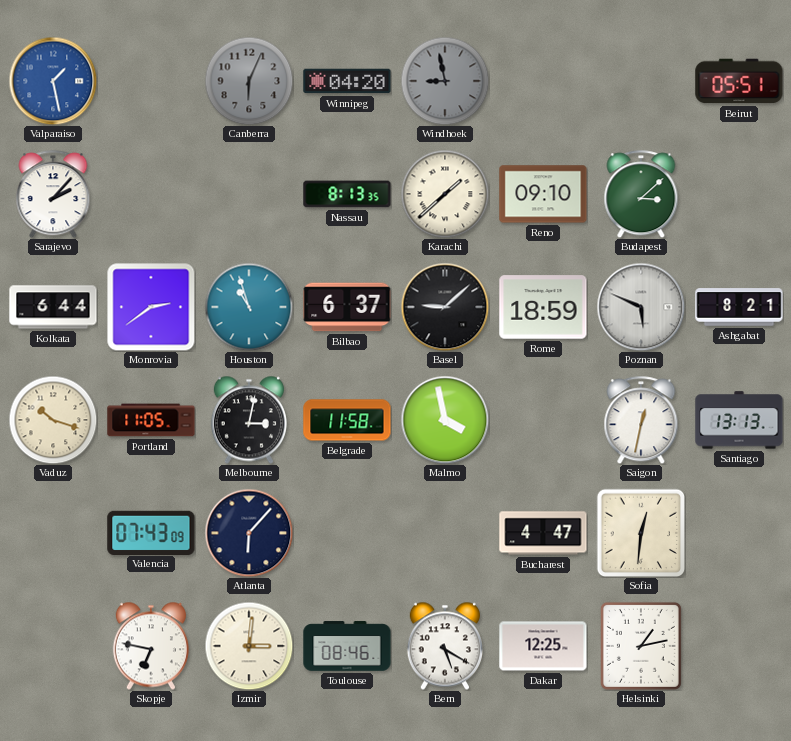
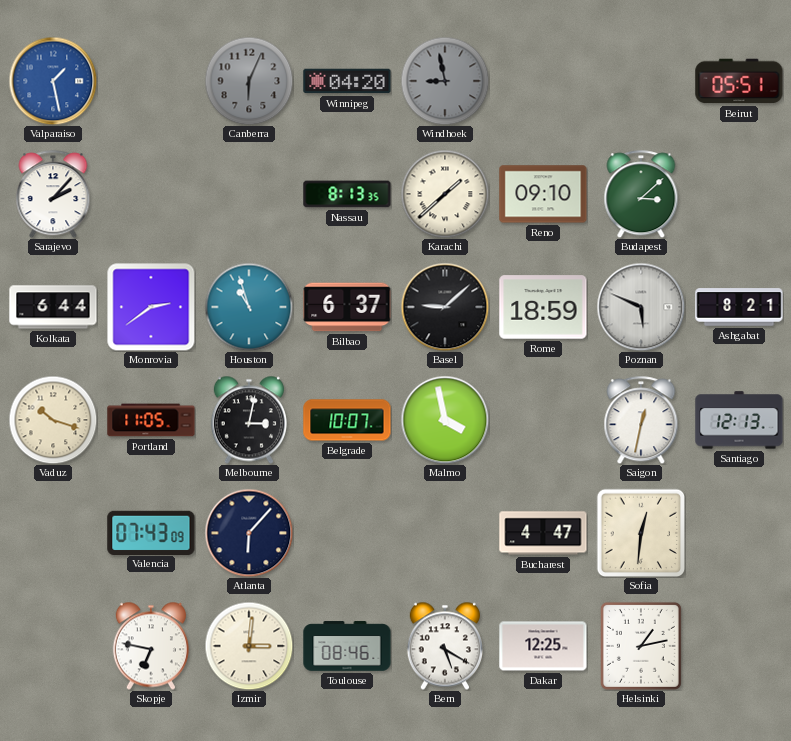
Belgrade: 11:58 -> 10:07 (347, 420)
Santiago: 13:13 -> 12:13 (739, 420)
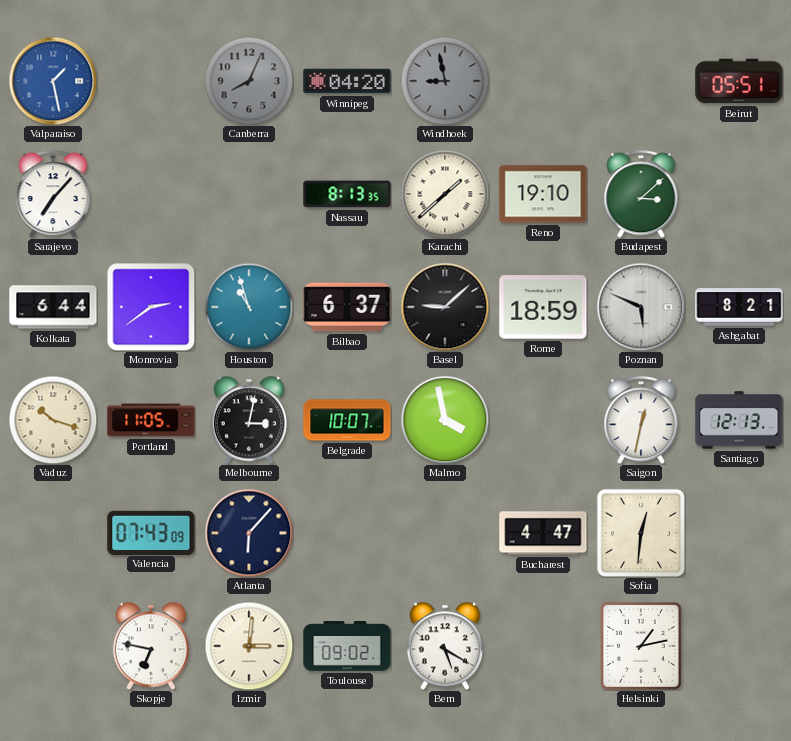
Canberra: 6:04 -> 8:04 (249, 81)
Sarajevo: 2:07 -> 7:07 (53, 194)
Reno: 09:10 -> 19:10 (543, 194)
Toulouse: 08:46 -> 09:02 (347, 646)
Dakar: 12:25 -> none (543, 646)
